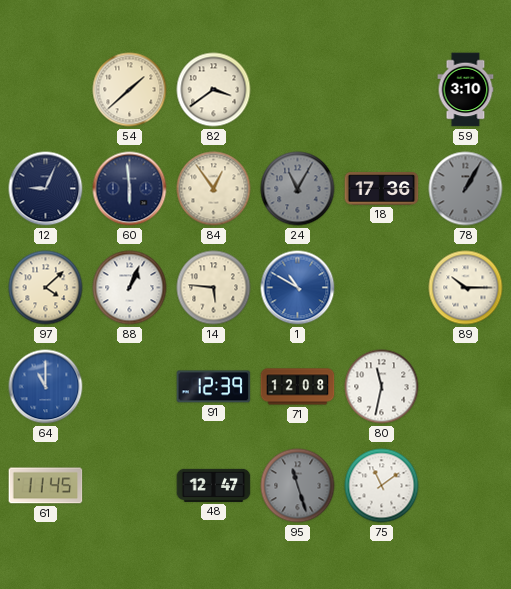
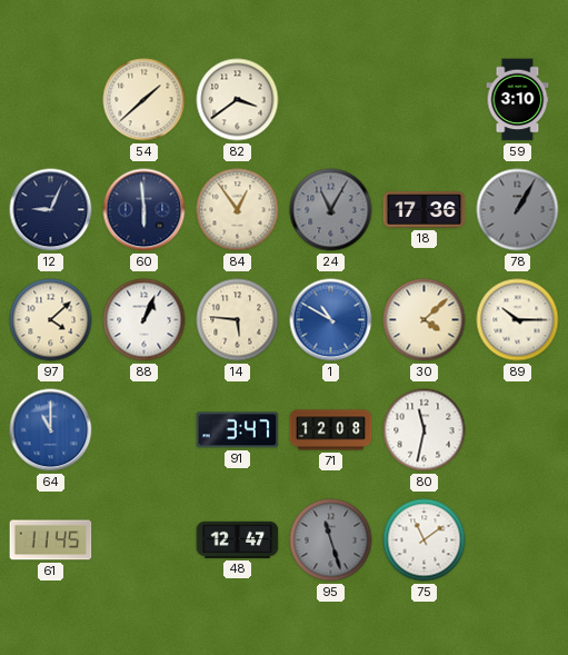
30: none -> 4:08 (425, 320)
91: 12:39 -> 3:47 (238, 430)
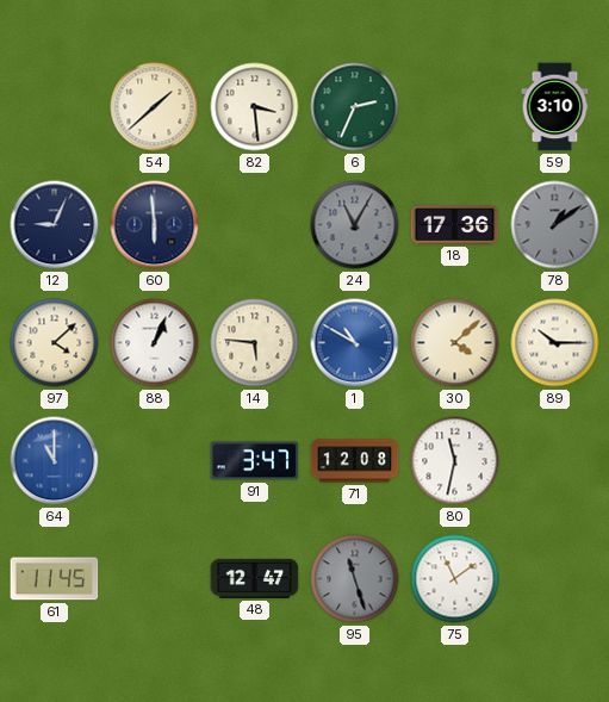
82: 3:39 -> 3:29 (255, 107)
6: none -> 2:34 (355, 107)
84: 12:54 -> none (238, 210)
78: 1:05 -> 1:09 (555, 225)
